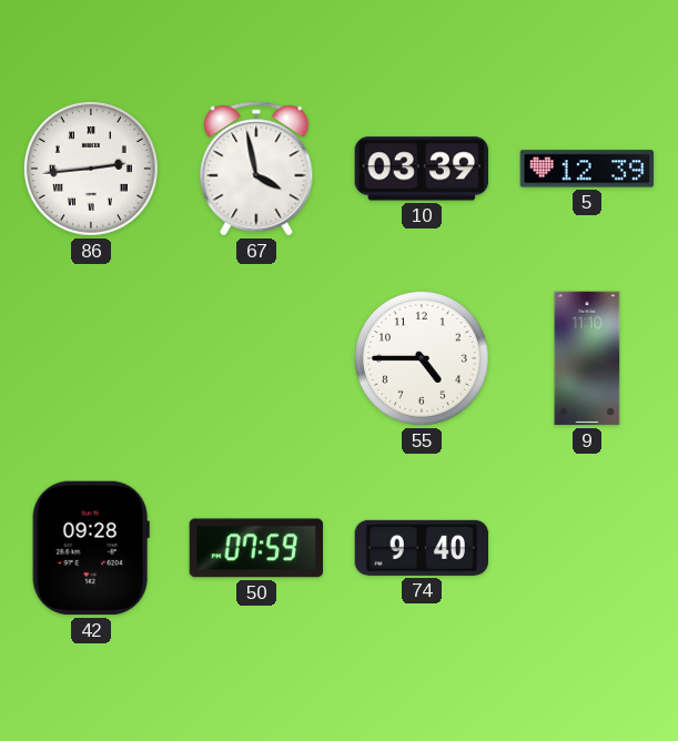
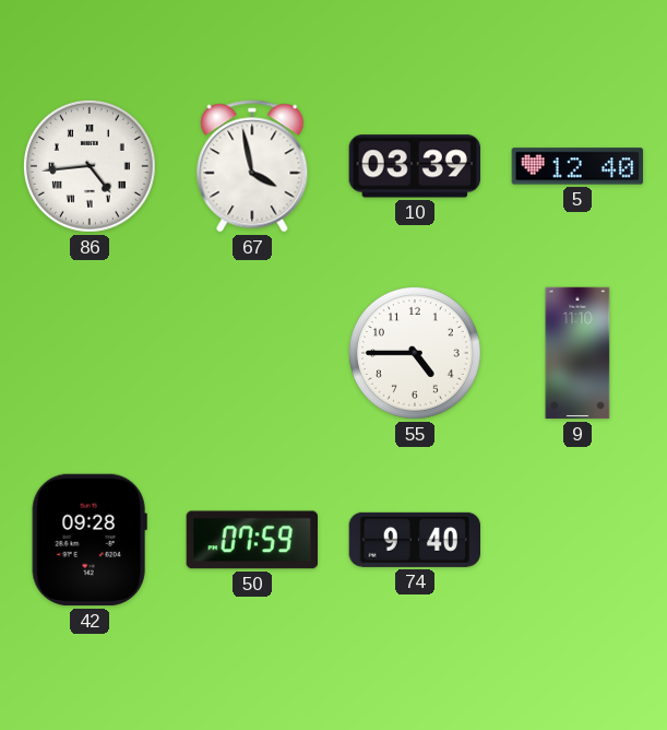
86: 2:44 -> 4:44 (90, 166)
5: 12:39 -> 12:40 (577, 166)
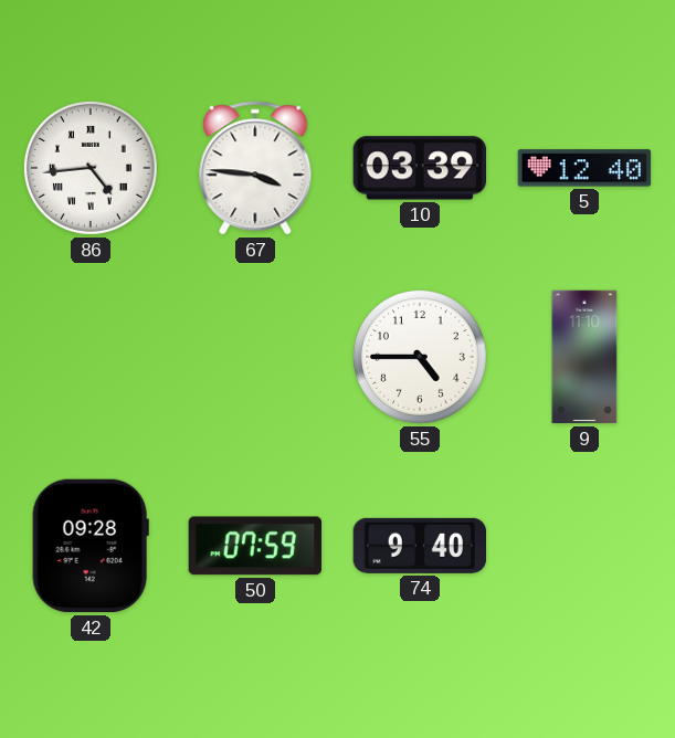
67: 3:58 -> 3:46 (255, 168)
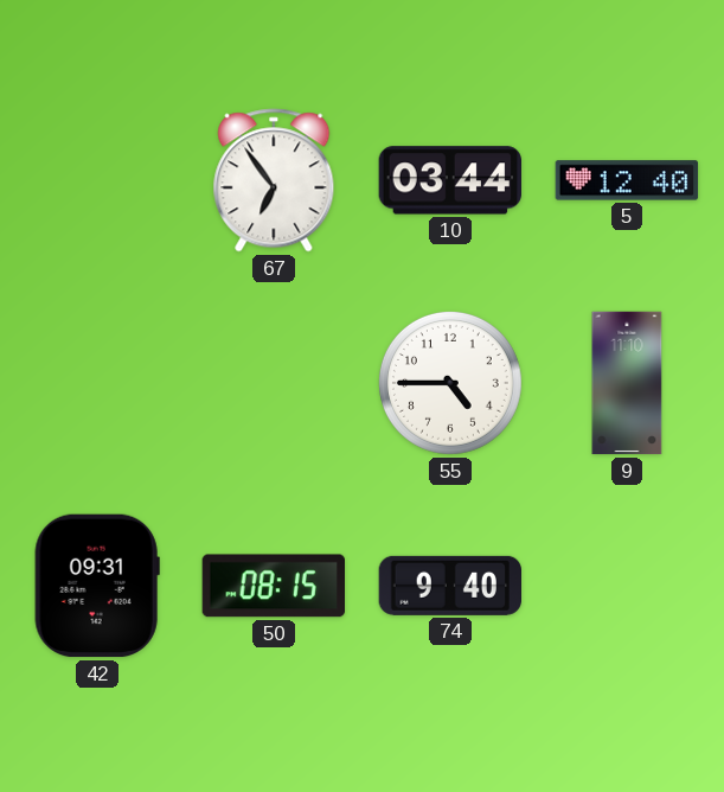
86: 4:44 -> none (91, 168)
67: 3:46 -> 6:54 (274, 180)
10: 03:39 -> 03:44 (449, 180)
42: 09:28 -> 09:31 (97, 586)
50: 07:59 -> 08:15 (273, 586)
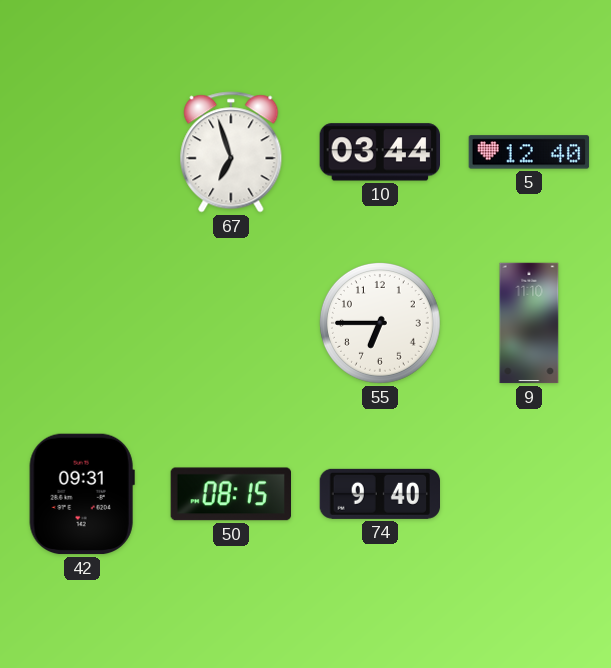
67: 6:54 -> 6:57 (231, 152)
55: 4:45 -> 6:45 (380, 323)
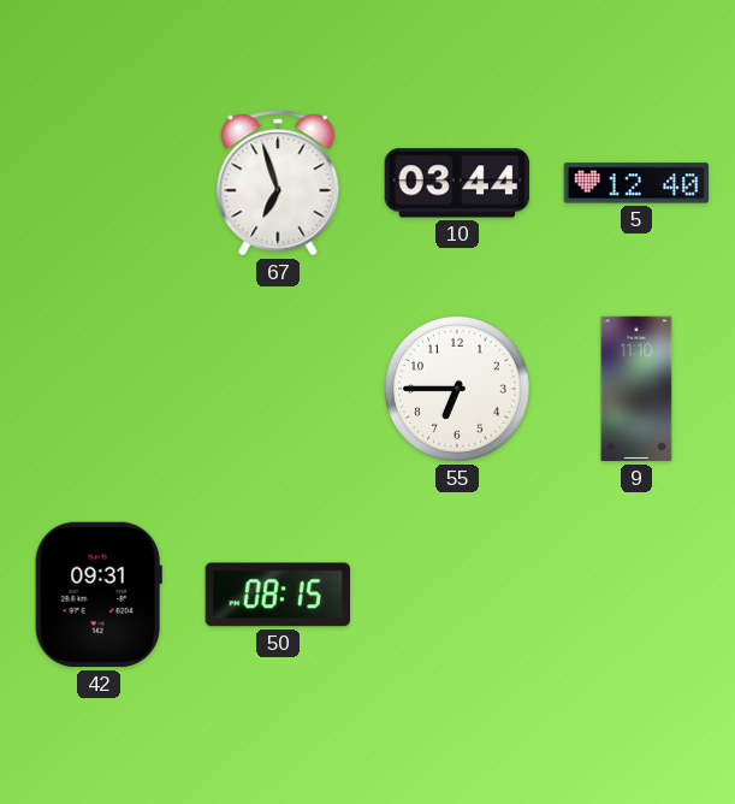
74: 9:40 -> none (379, 494)
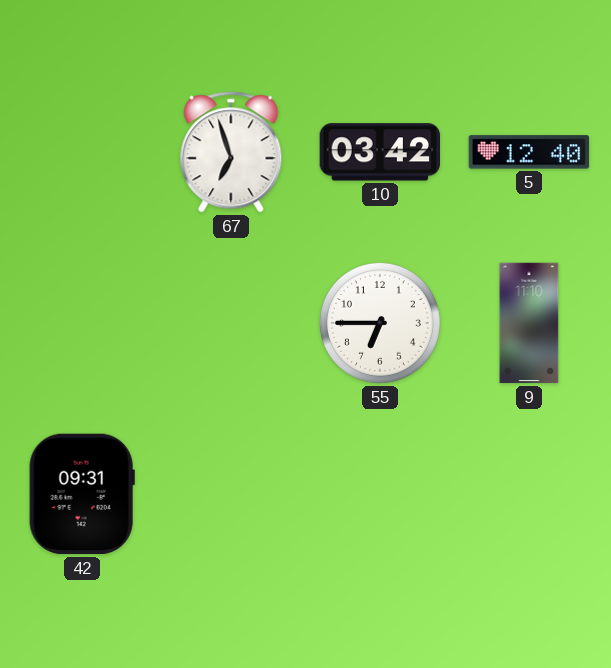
10: 03:44 -> 03:42 (379, 152)
50: 08:15 -> none (277, 595)
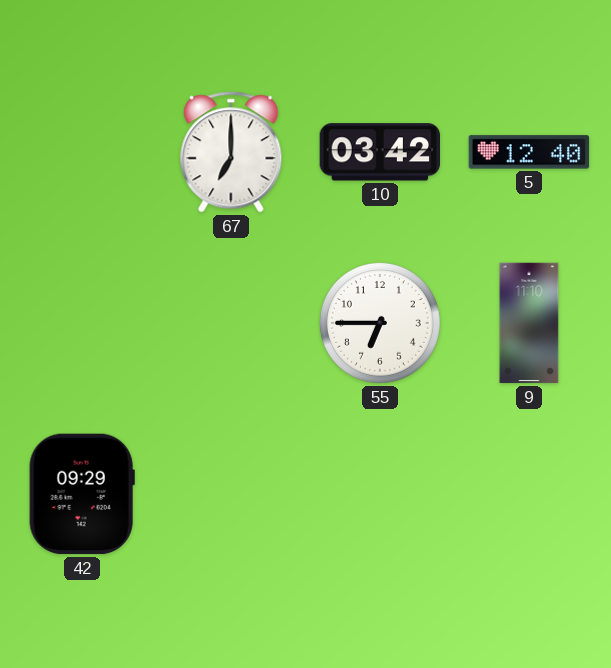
67: 6:57 -> 7:00 (231, 152)
42: 09:31 -> 09:29 (82, 494)
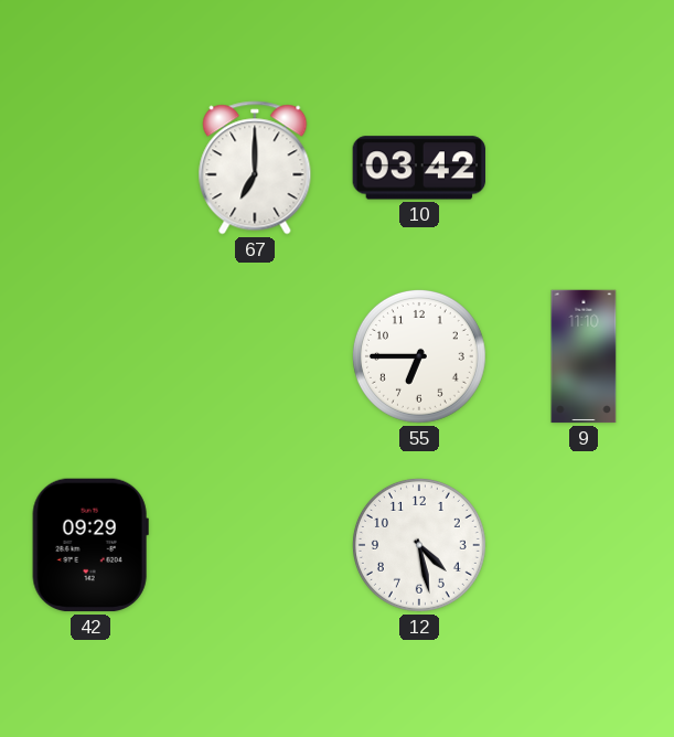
5: 12:40 -> none (529, 152)
12: none -> 4:28 (419, 545)
